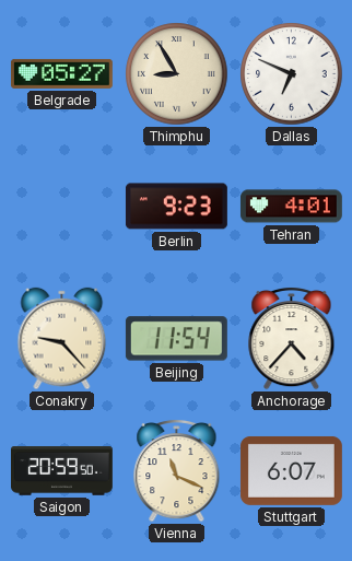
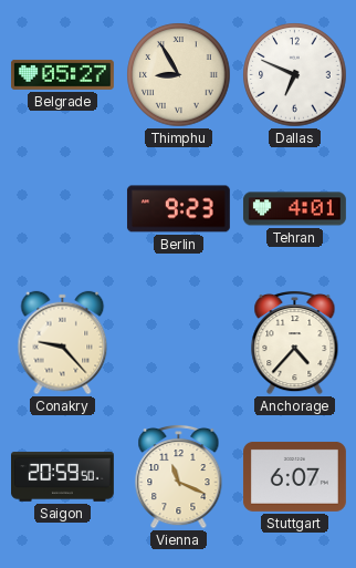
Beijing: 11:54 -> none (176, 339)
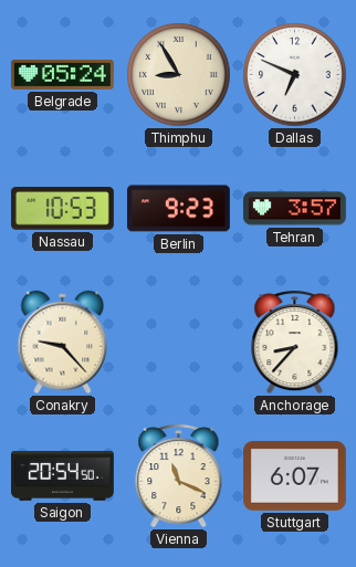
Belgrade: 05:27 -> 05:24 (62, 74)
Nassau: none -> 10:53 (62, 209)
Tehran: 4:01 -> 3:57 (294, 209)
Anchorage: 4:37 -> 8:37 (295, 342)
Saigon: 20:59 -> 20:54 (63, 476)
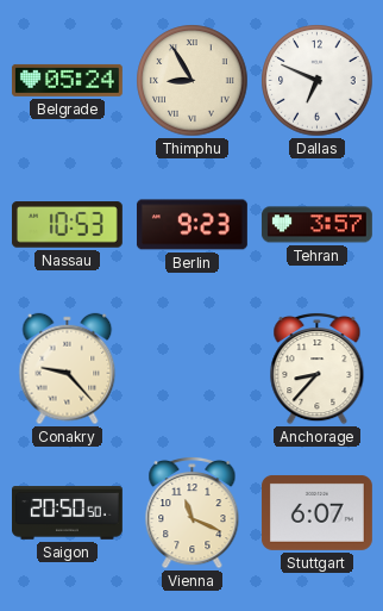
Saigon: 20:54 -> 20:50 (68, 513)
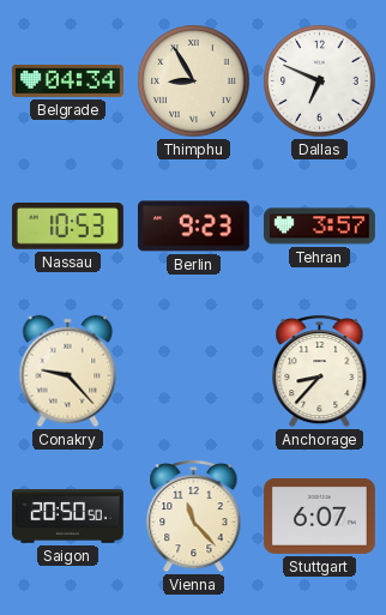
Belgrade: 05:24 -> 04:34 (67, 80)
Vienna: 11:19 -> 11:23 (194, 515)
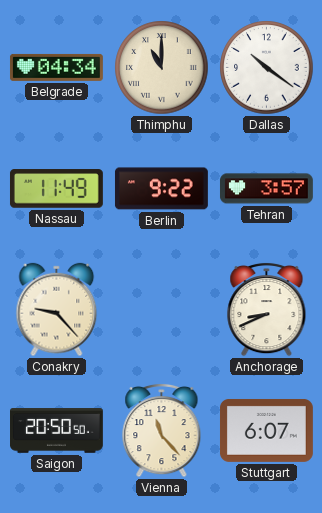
Thimphu: 8:55 -> 11:00 (162, 68)
Dallas: 6:49 -> 10:21 (267, 68)
Nassau: 10:53 -> 11:49 (56, 189)
Berlin: 9:23 -> 9:22 (161, 189)
Anchorage: 8:37 -> 8:41 (267, 309)
